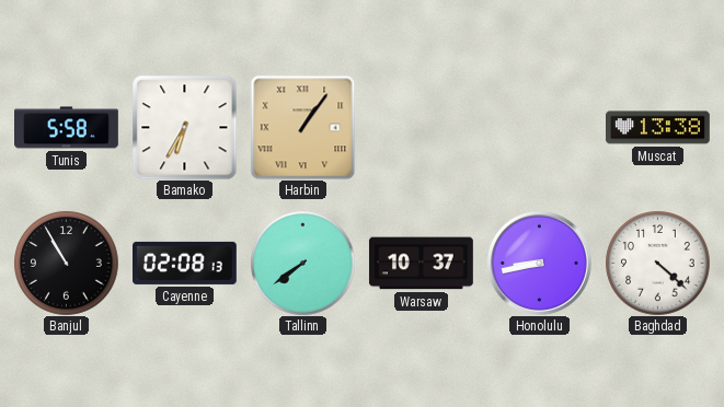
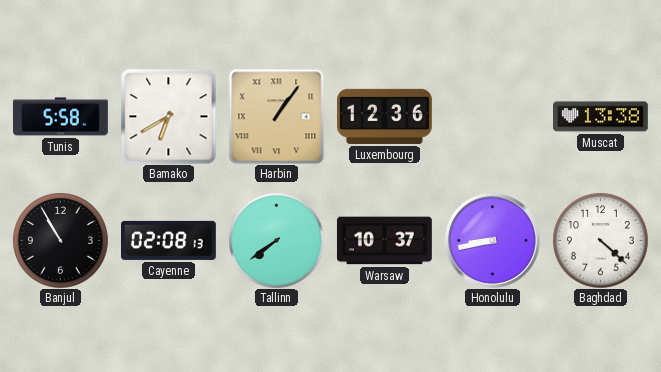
Bamako: 6:35 -> 6:40 (168, 116)
Luxembourg: none -> 12:36 (385, 116)
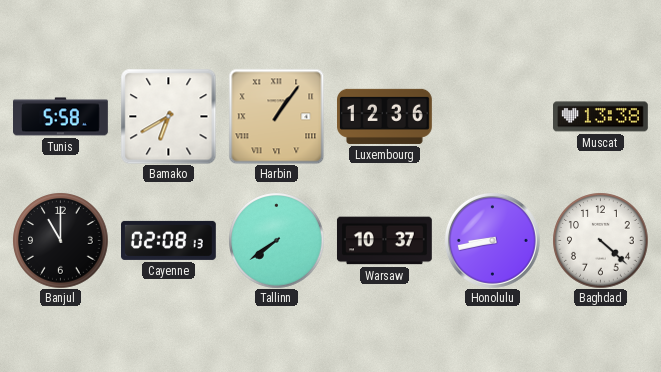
Banjul: 10:55 -> 11:00 (60, 240)
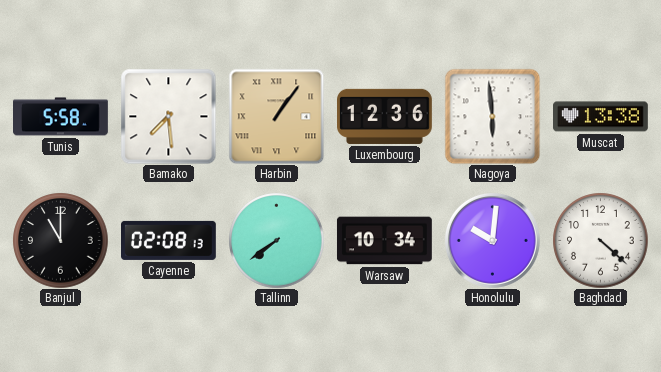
Bamako: 6:40 -> 7:29 (168, 116)
Nagoya: none -> 5:59 (492, 116)
Warsaw: 10:37 -> 10:34 (385, 241)
Honolulu: 8:43 -> 10:01 (492, 240)
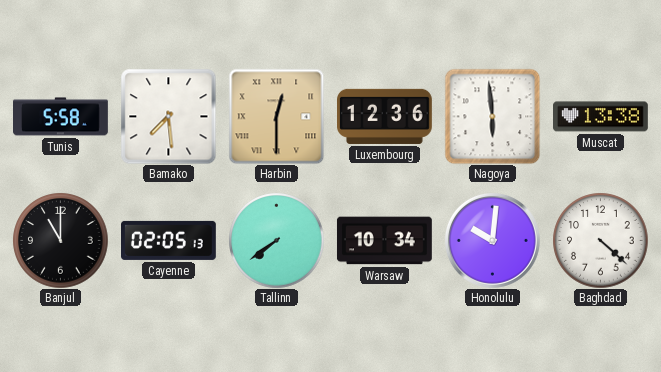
Harbin: 1:06 -> 12:30 (276, 116)
Cayenne: 02:08 -> 02:05 (169, 240)
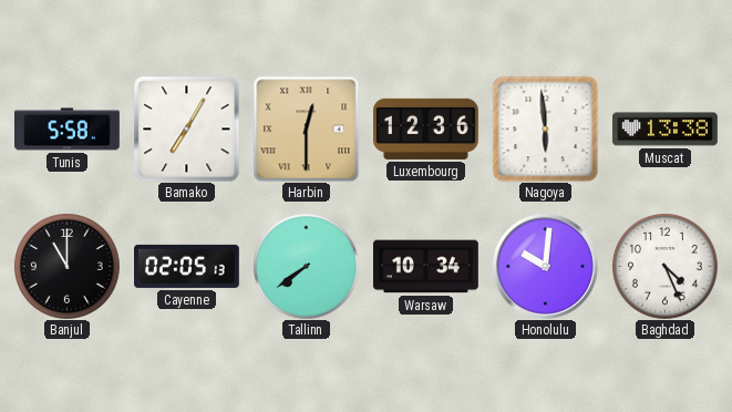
Bamako: 7:29 -> 7:05 (186, 128)
Baghdad: 4:22 -> 4:26 (664, 266)
